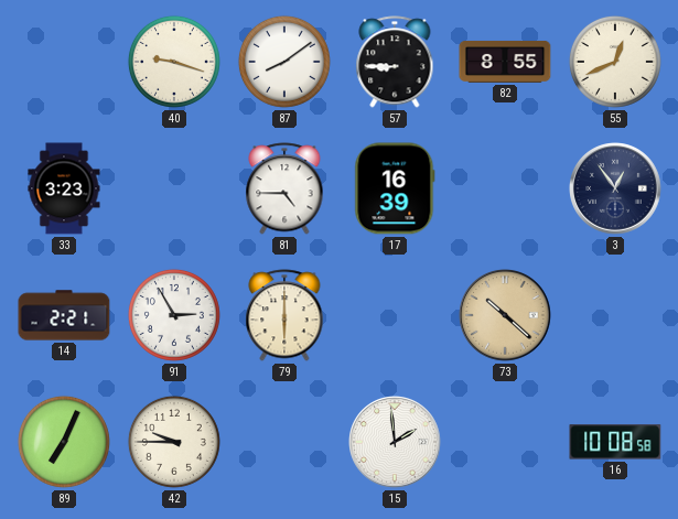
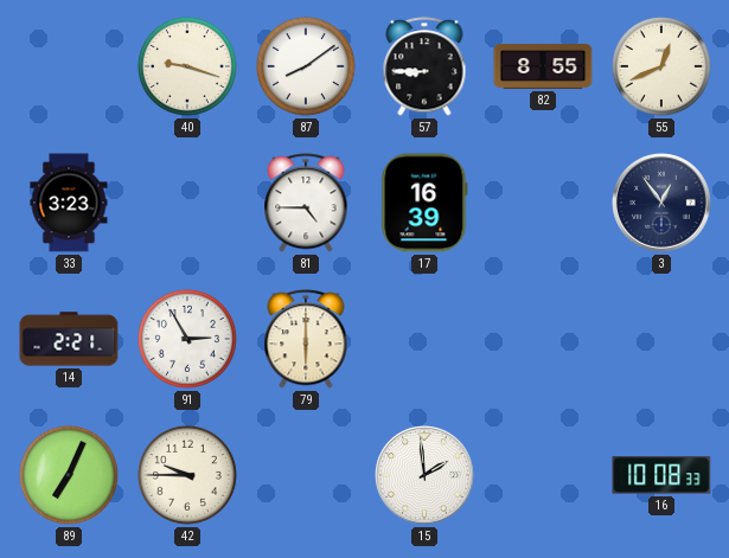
73: 10:22 -> none (506, 316)
16: 10:08:58 -> 10:08:33 (661, 475)
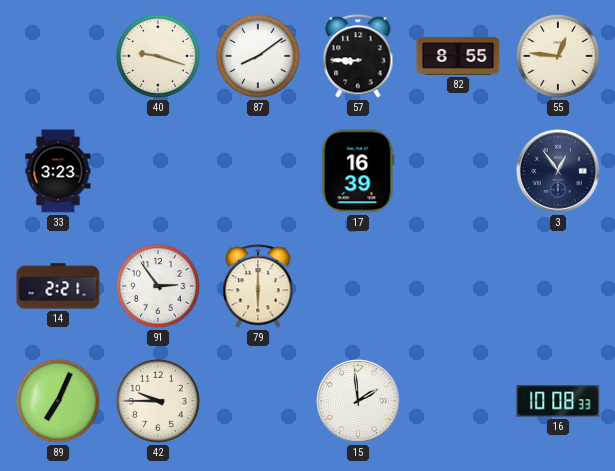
55: 12:41 -> 12:46 (558, 56)
81: 4:45 -> none (306, 203)
91: 2:55 -> 2:54 (158, 286)
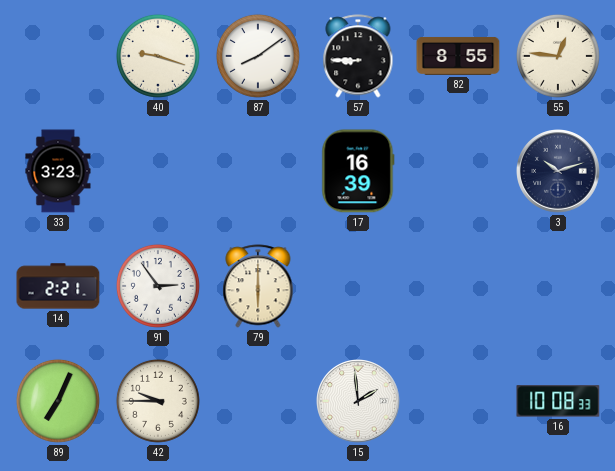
3: 12:54 -> 10:12 (559, 172)
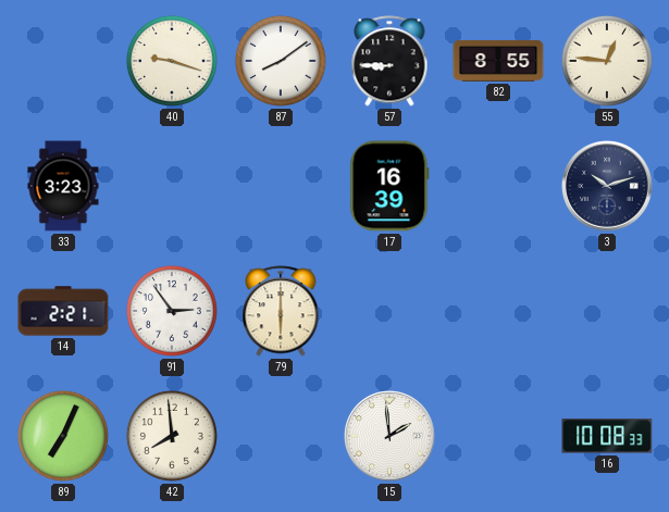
42: 9:45 -> 7:59 (172, 436)
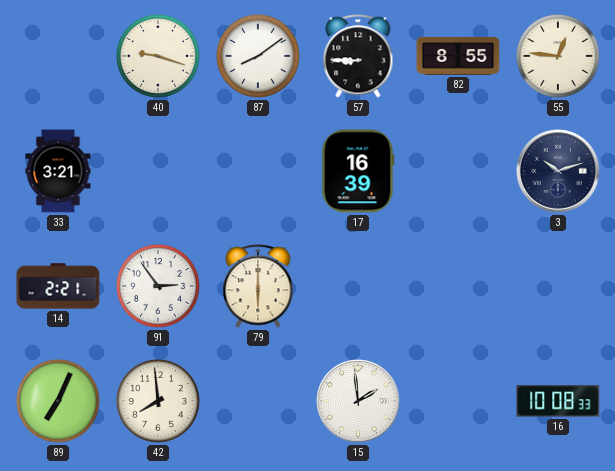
33: 3:23 -> 3:21 (58, 171)
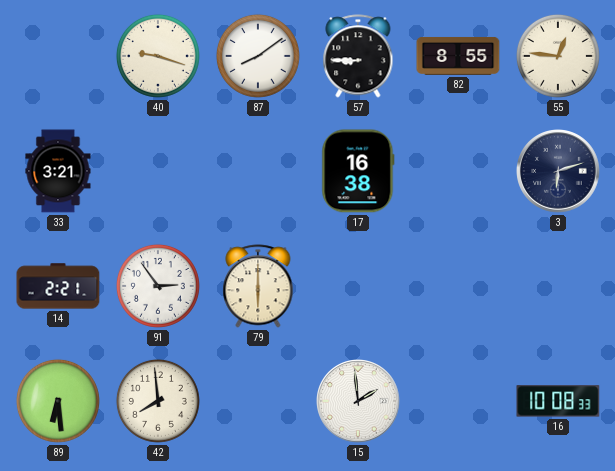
17: 16:39 -> 16:38 (358, 171)
3: 10:12 -> 6:12 (559, 172)
89: 7:04 -> 6:29 (58, 401)
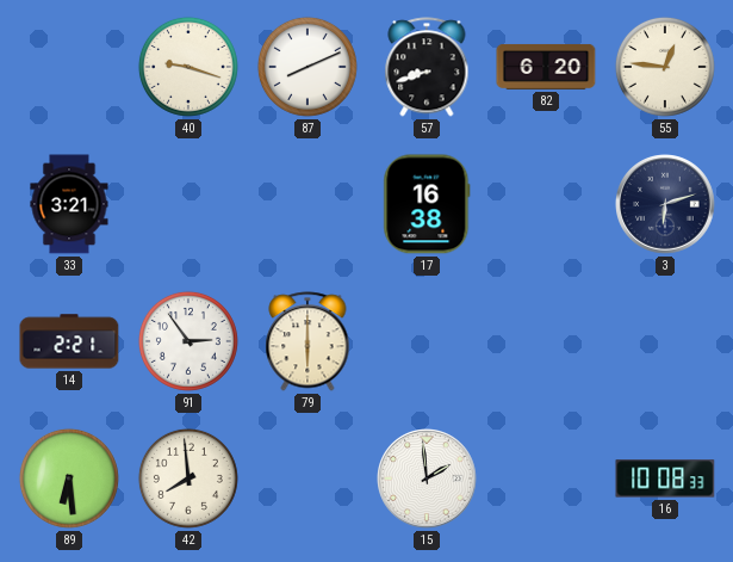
87: 8:09 -> 8:11 (308, 67)
57: 8:45 -> 8:42 (427, 67)
82: 8:55 -> 6:20 (546, 67)
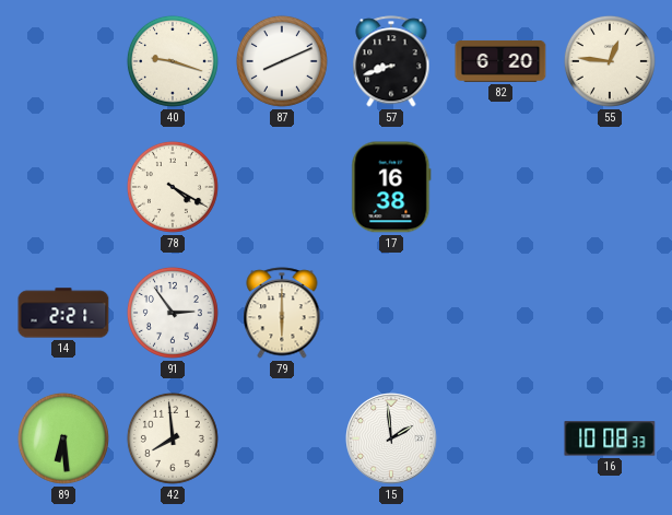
33: 3:21 -> none (69, 204)
78: none -> 4:20 (173, 187)
3: 6:12 -> none (666, 205)
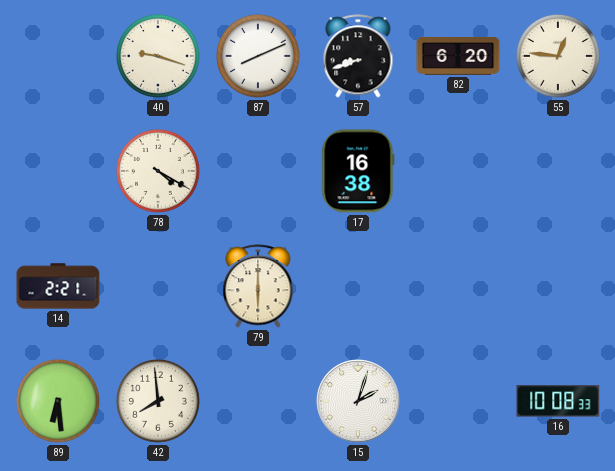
91: 2:54 -> none (173, 313)
15: 1:59 -> 2:03 (359, 402)
